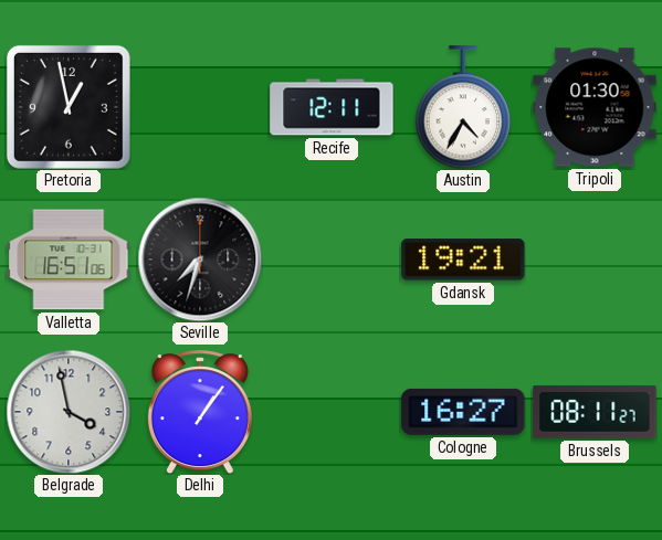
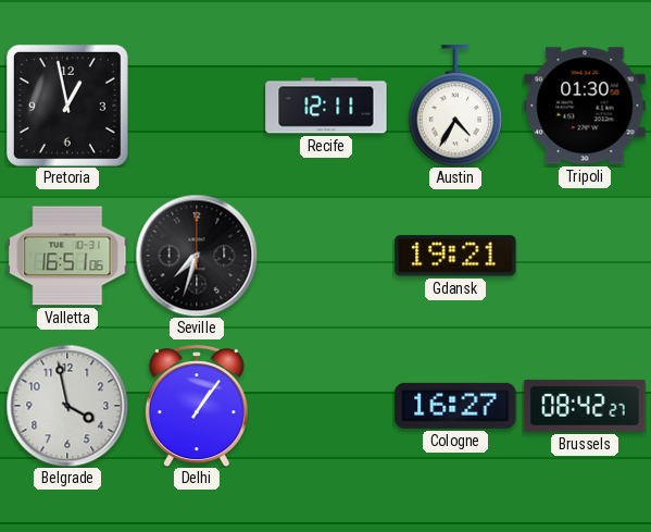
Brussels: 08:11 -> 08:42 (585, 406)
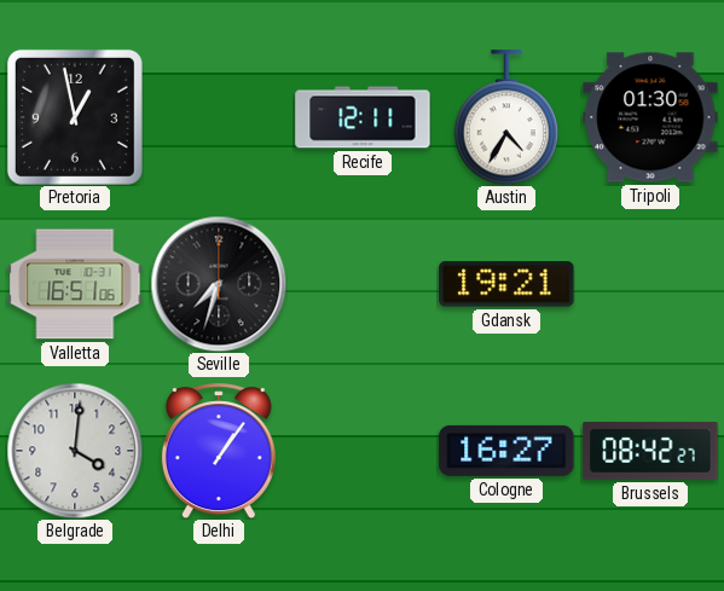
Belgrade: 3:58 -> 4:01 (75, 451)
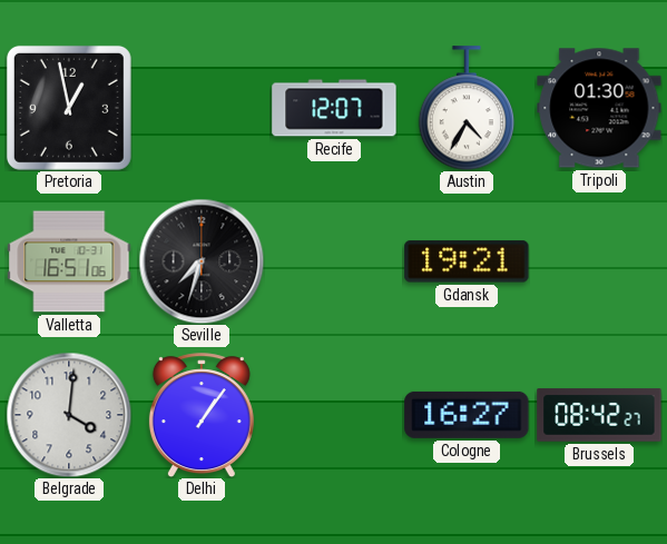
Recife: 12:11 -> 12:07 (334, 108)
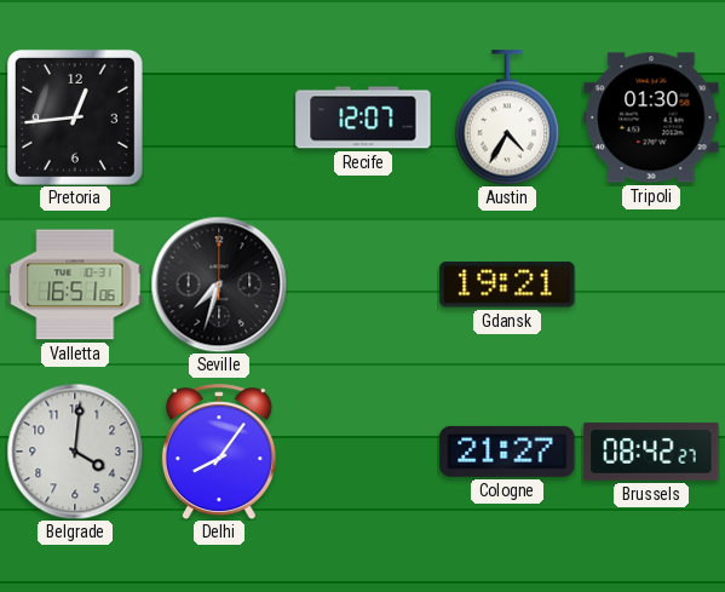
Pretoria: 12:58 -> 12:44 (75, 117)
Delhi: 1:06 -> 8:06 (219, 452)
Cologne: 16:27 -> 21:27 (507, 452)
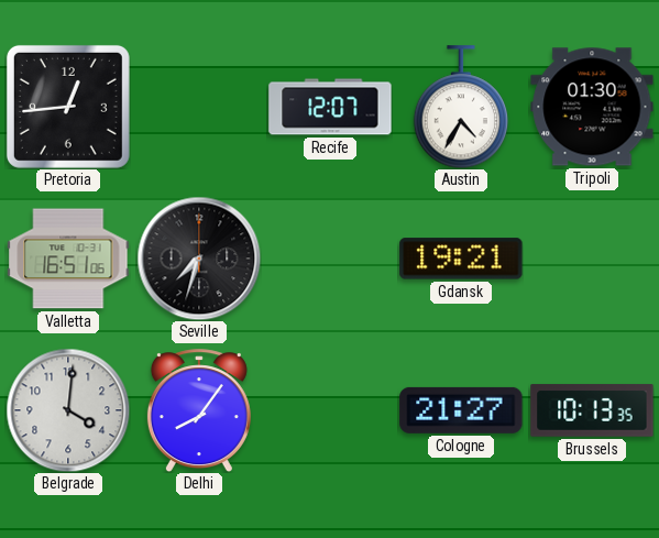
Brussels: 08:42 -> 10:13 (592, 410)
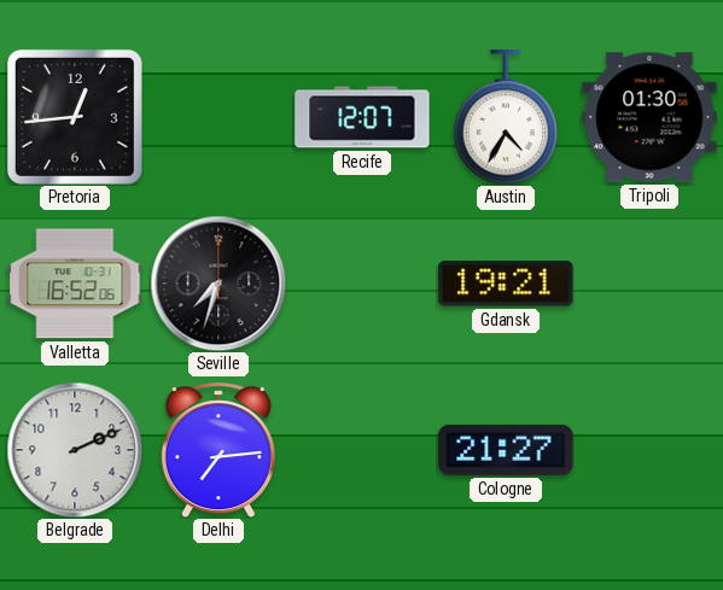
Valletta: 16:51 -> 16:52 (75, 284)
Belgrade: 4:01 -> 2:11 (75, 450)
Delhi: 8:06 -> 7:14 (218, 450)
Brussels: 10:13 -> none (592, 410)
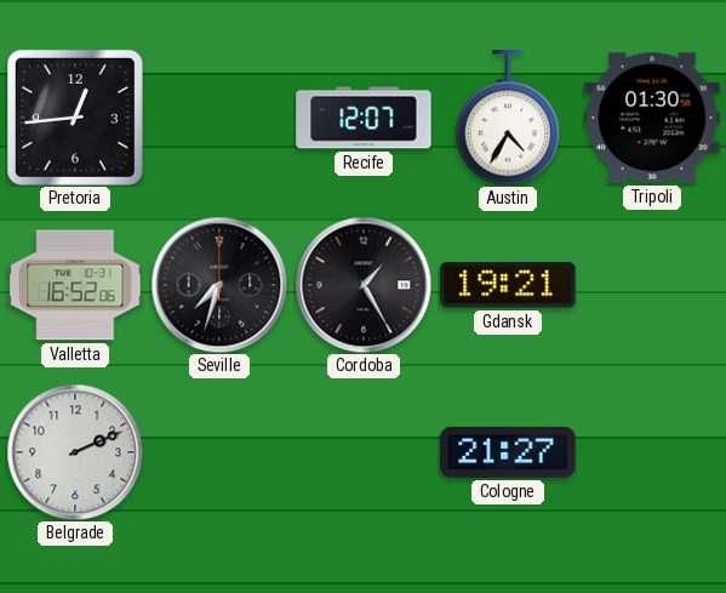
Cordoba: none -> 1:25 (364, 285)
Delhi: 7:14 -> none (218, 450)
